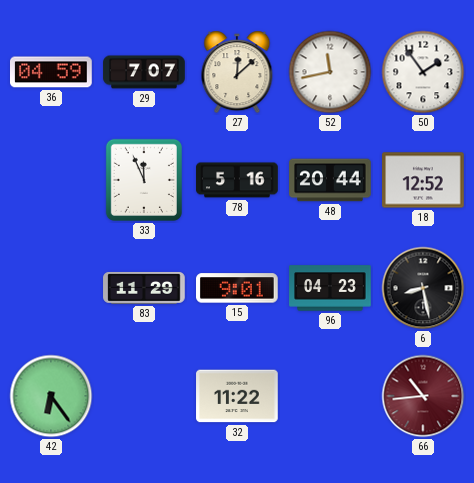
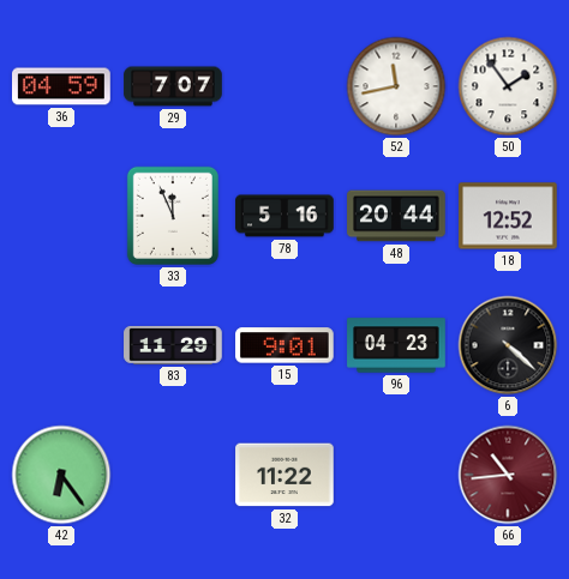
27: 12:08 -> none (237, 72)
6: 8:28 -> 4:22 (508, 345)
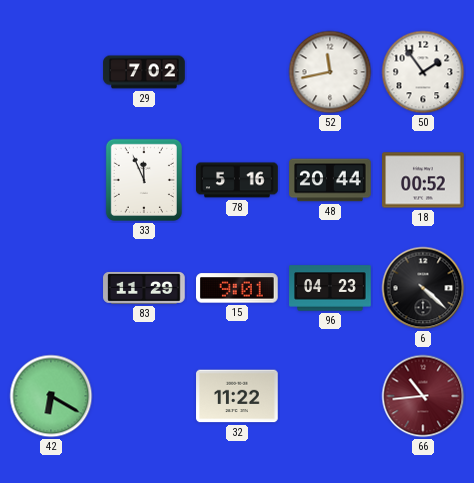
36: 04:59 -> none (61, 86)
29: 7:07 -> 7:02 (144, 72)
18: 12:52 -> 00:52 (423, 180)
42: 6:24 -> 6:20 (51, 396)
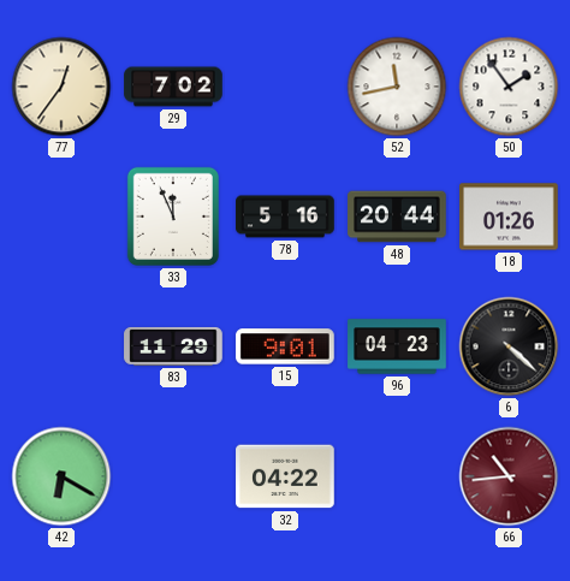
77: none -> 12:36 (61, 87)
18: 00:52 -> 01:26 (509, 217)
32: 11:22 -> 04:22 (285, 476)
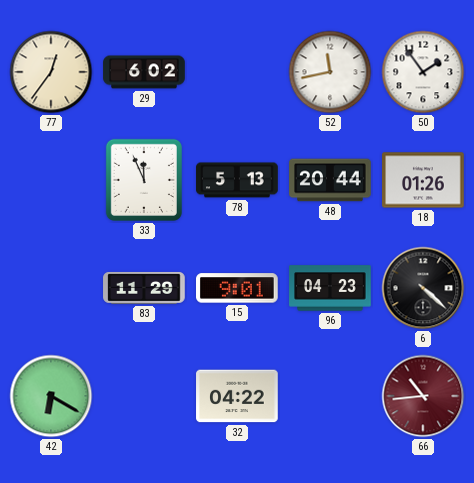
29: 7:02 -> 6:02 (144, 72)
78: 5:16 -> 5:13 (237, 180)
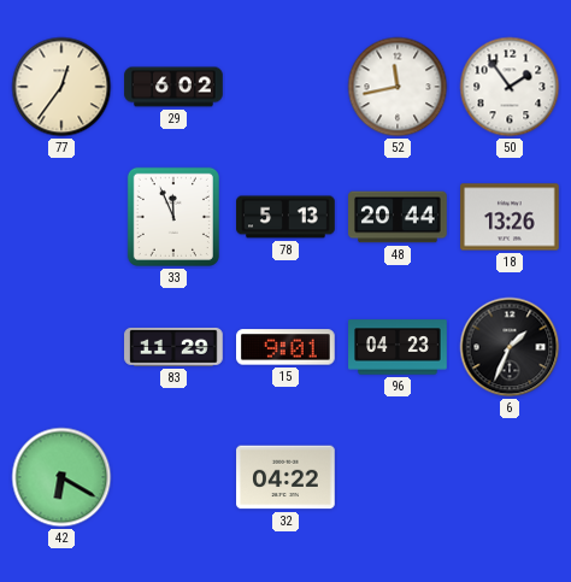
18: 01:26 -> 13:26 (510, 217)
6: 4:22 -> 1:34 (510, 347)
66: 10:44 -> none (423, 396)
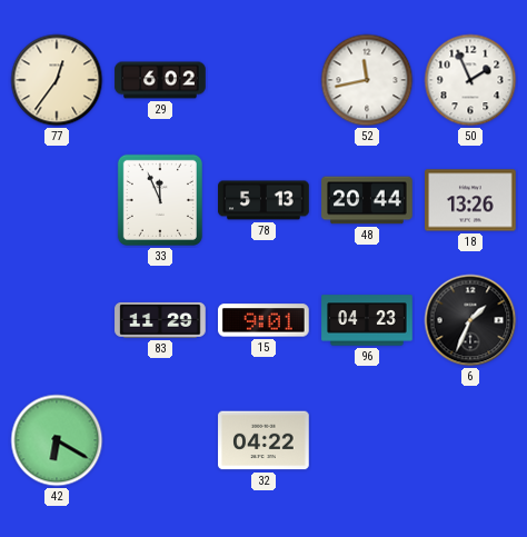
50: 1:54 -> 1:56 (470, 80)
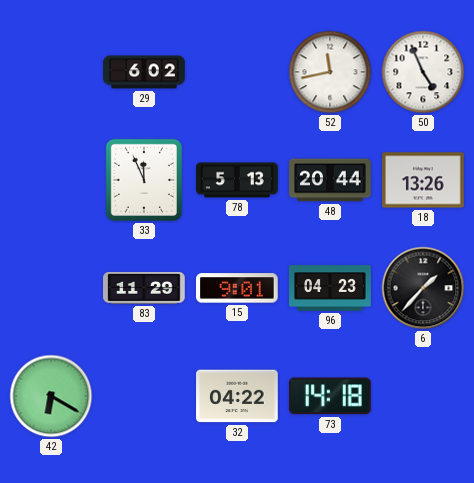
77: 12:36 -> none (57, 80)
50: 1:56 -> 4:56 (423, 72)
6: 1:34 -> 1:37 (423, 288)
73: none -> 14:18 (331, 396)
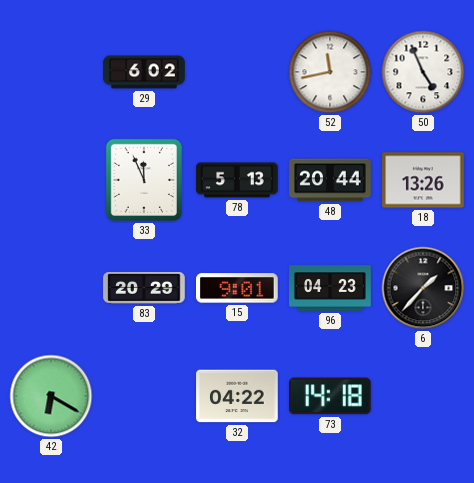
83: 11:29 -> 20:29 (144, 288)
